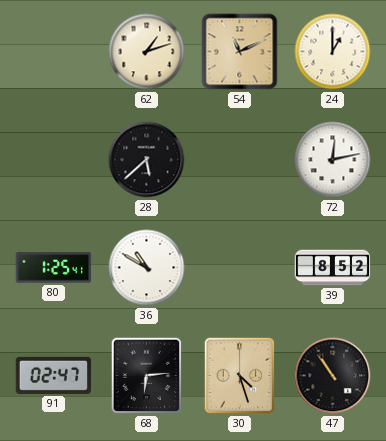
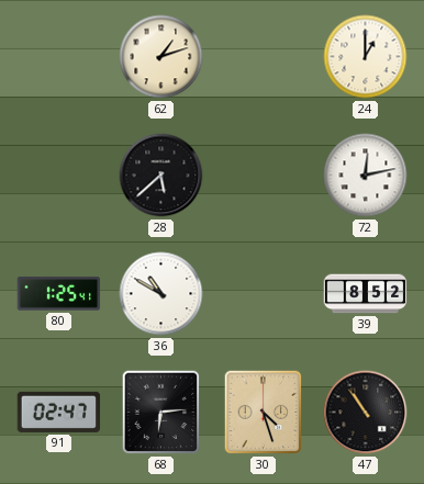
54: 11:11 -> none (240, 52)
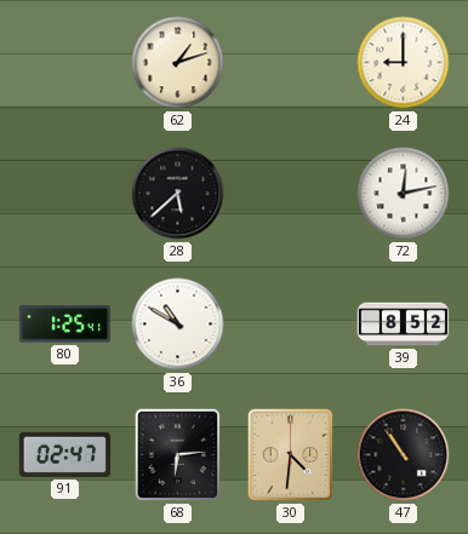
24: 1:00 -> 9:00 (404, 63)
30: 4:27 -> 4:31 (291, 455)
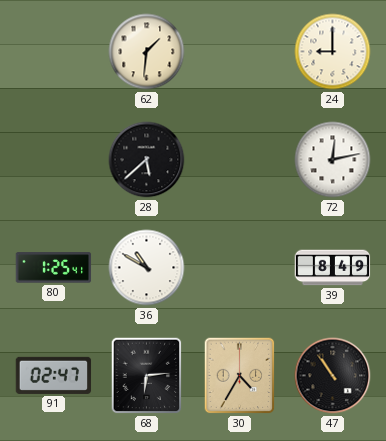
62: 1:12 -> 1:31 (147, 52)
39: 8:52 -> 8:49 (333, 268)
30: 4:31 -> 4:35 (240, 376)
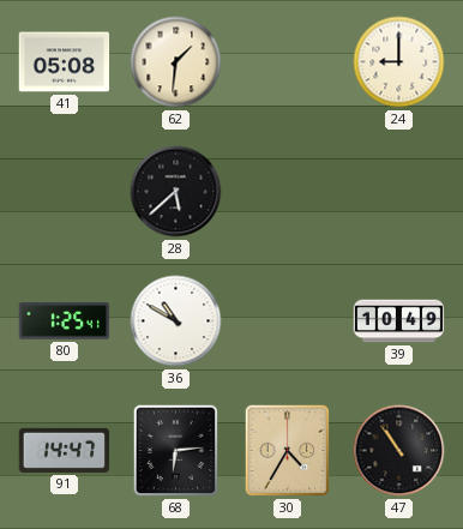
41: none -> 05:08 (65, 62)
72: 12:13 -> none (333, 160)
39: 8:49 -> 10:49 (399, 321)
91: 02:47 -> 14:47 (65, 450)
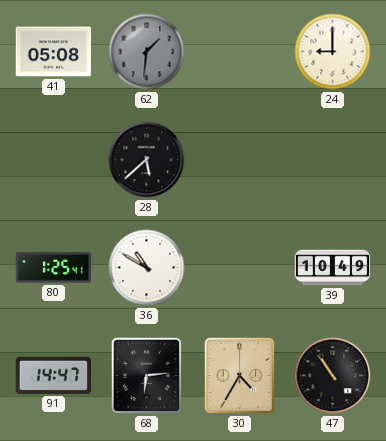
62 dial: cream -> grey (147, 52)
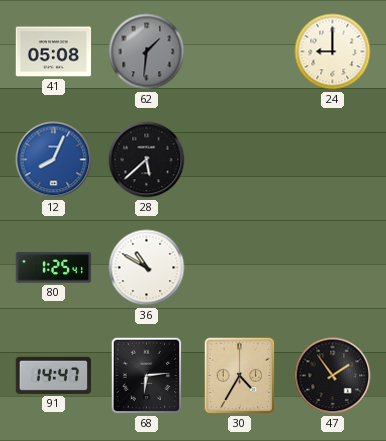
12: none -> 8:04 (54, 160)
39: 10:49 -> none (333, 268)
47: 10:54 -> 1:54 (333, 376)
